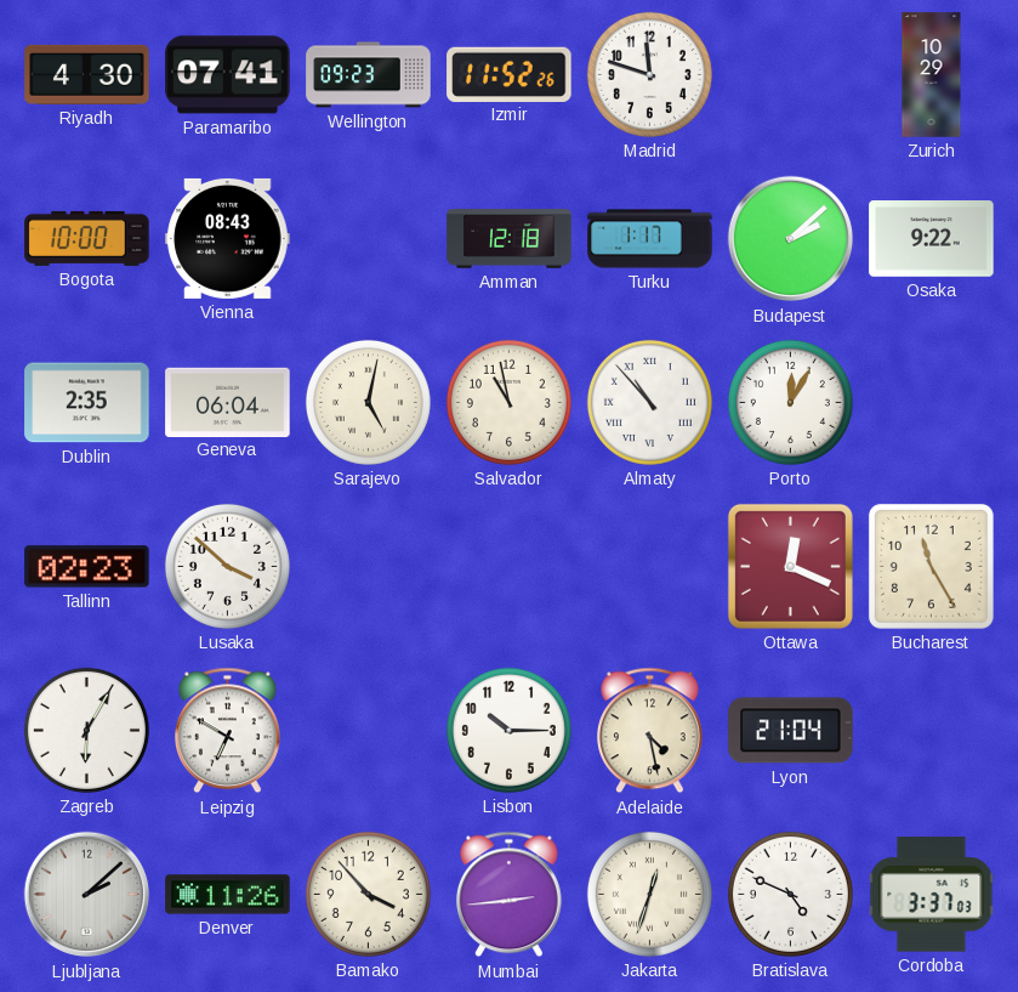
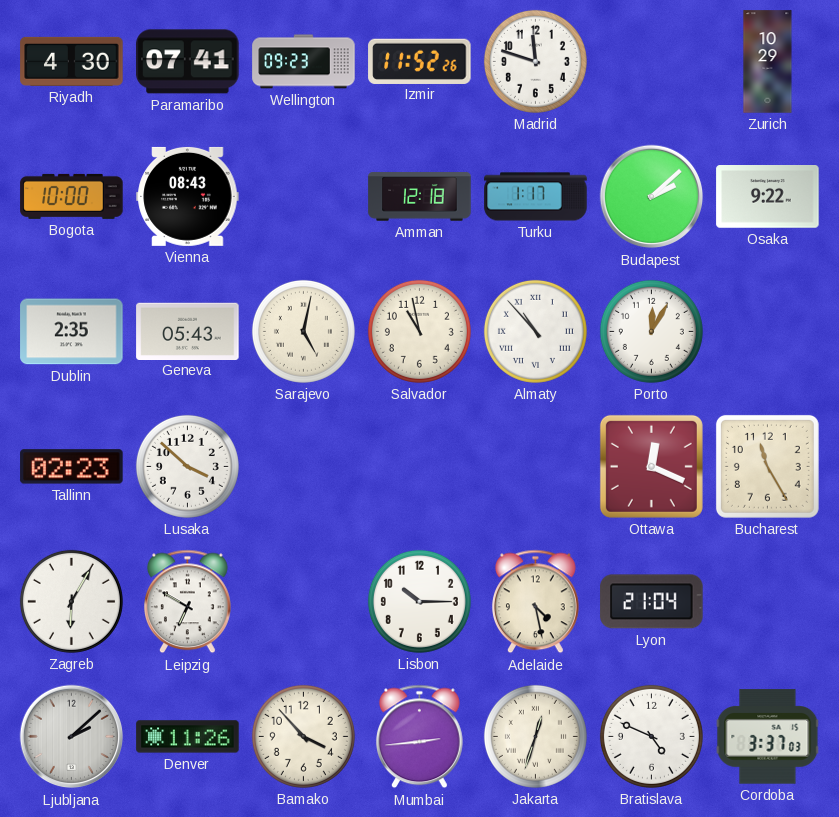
Geneva: 06:04 -> 05:43 (188, 331)
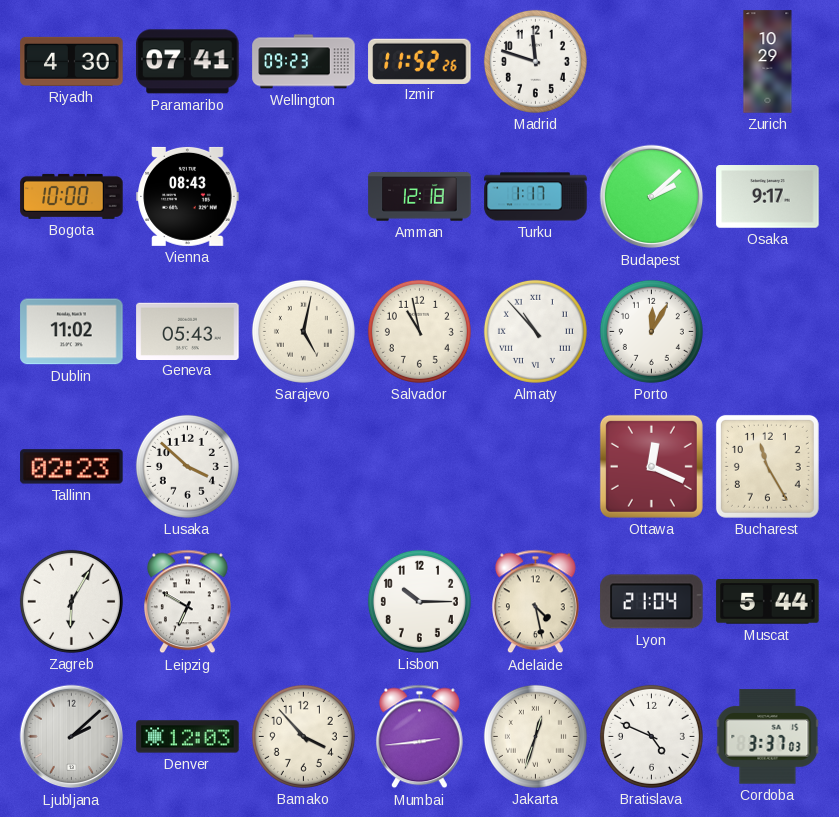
Osaka: 9:22 -> 9:17 (768, 197)
Dublin: 2:35 -> 11:02 (72, 332)
Muscat: none -> 5:44 (768, 602)
Denver: 11:26 -> 12:03 (188, 737)
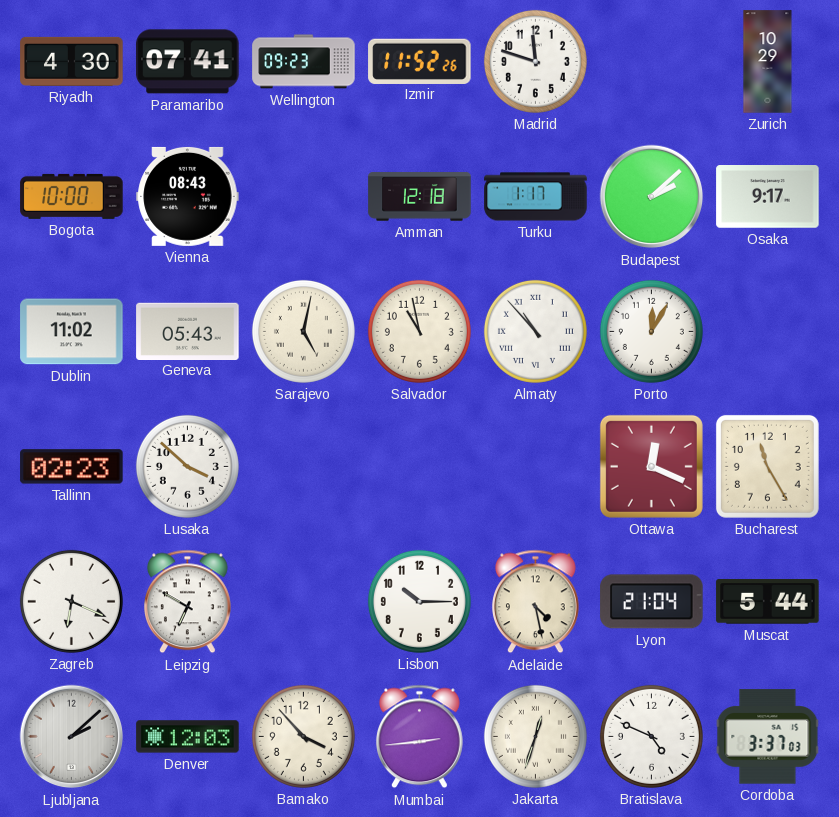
Zagreb: 6:05 -> 6:19 (71, 601)
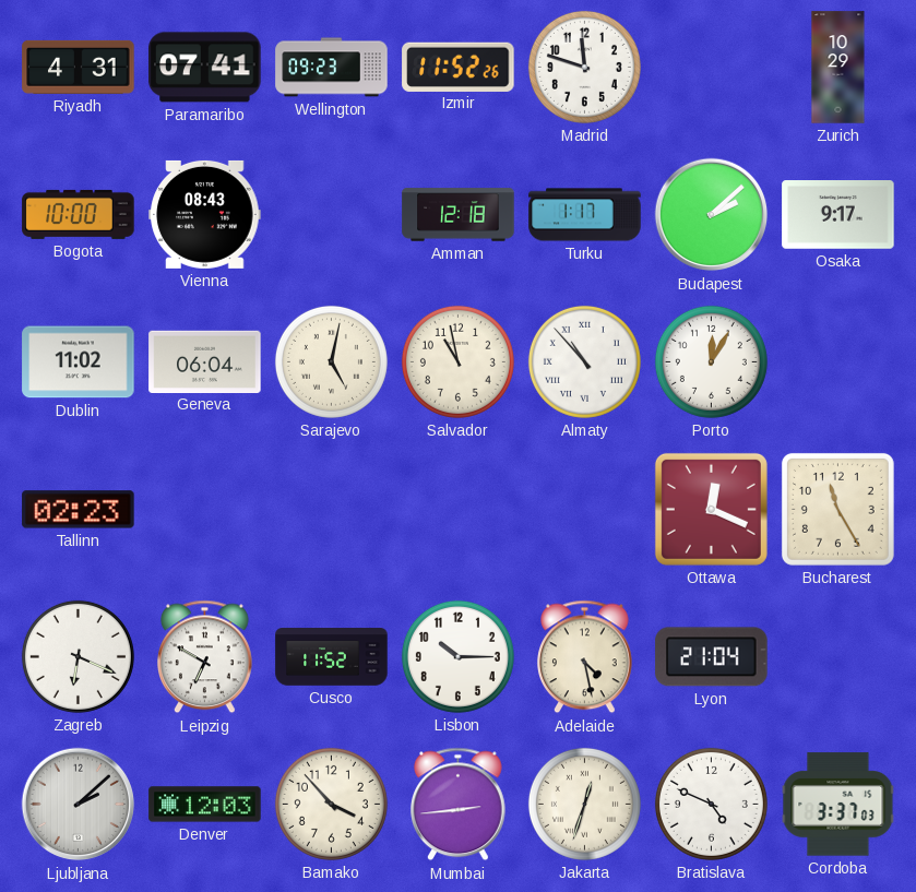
Riyadh: 4:30 -> 4:31 (79, 67)
Geneva: 05:43 -> 06:04 (205, 361)
Lusaka: 3:52 -> none (187, 466)
Cusco: none -> 11:52 (332, 657)
Muscat: 5:44 -> none (768, 602)
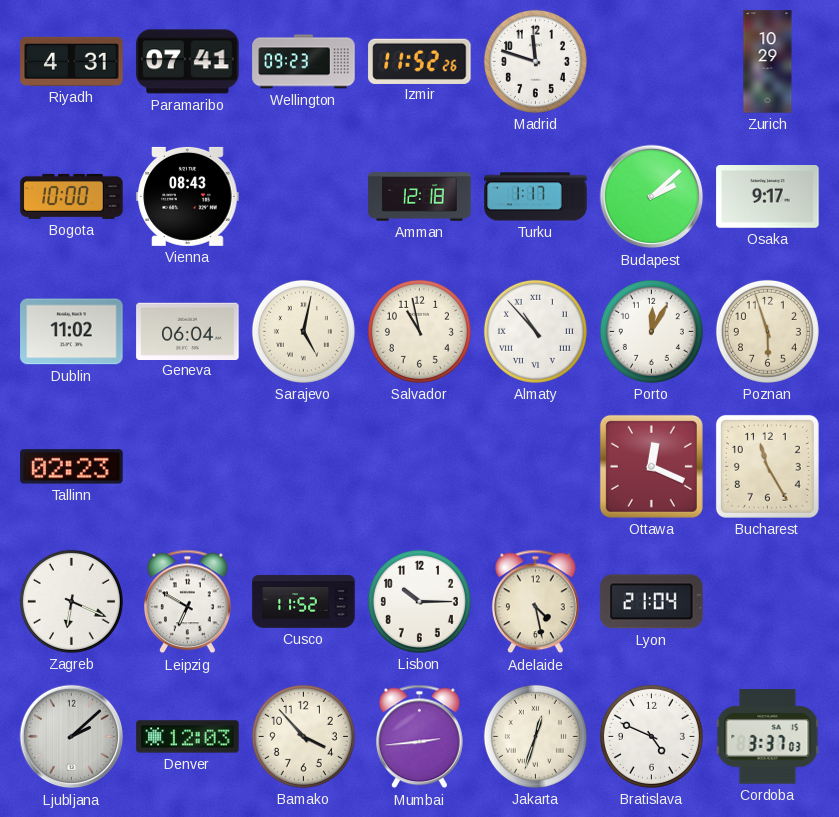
Poznan: none -> 5:57 (767, 331)
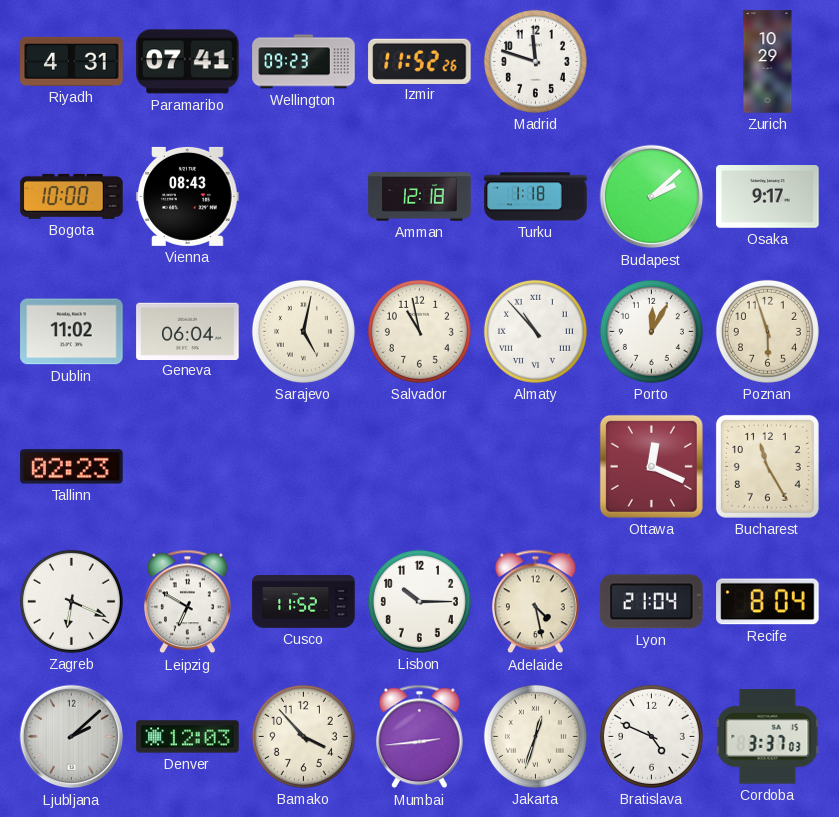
Turku: 1:17 -> 1:18 (536, 197)
Recife: none -> 8:04 (768, 602)
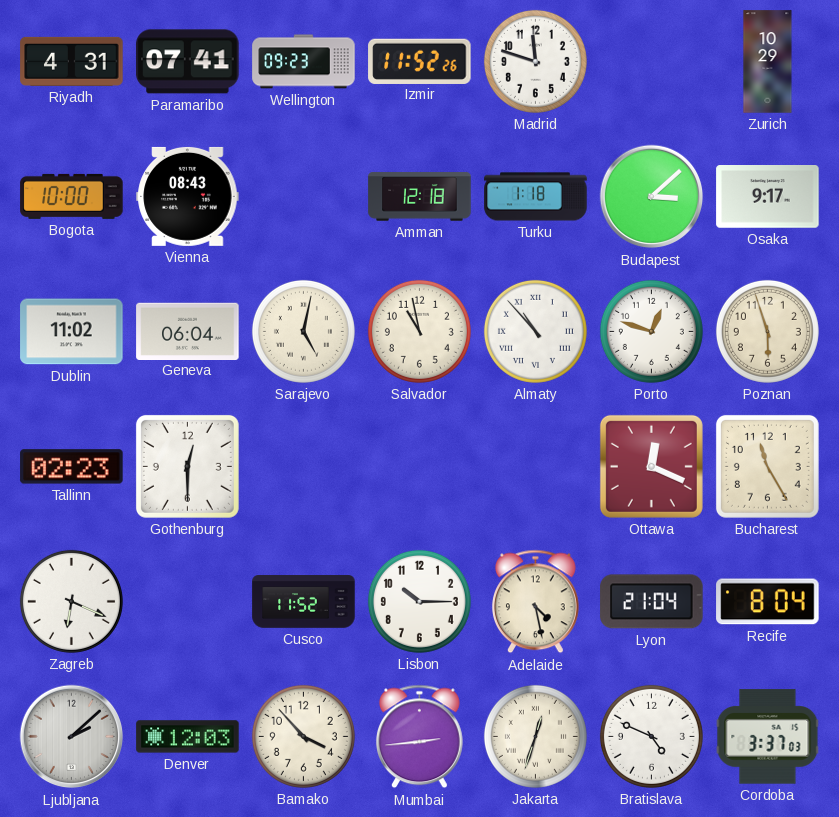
Budapest: 2:08 -> 3:08 (652, 197)
Porto: 12:05 -> 12:48 (651, 331)
Gothenburg: none -> 12:30 (187, 466)
Leipzig: 6:50 -> none (188, 602)
